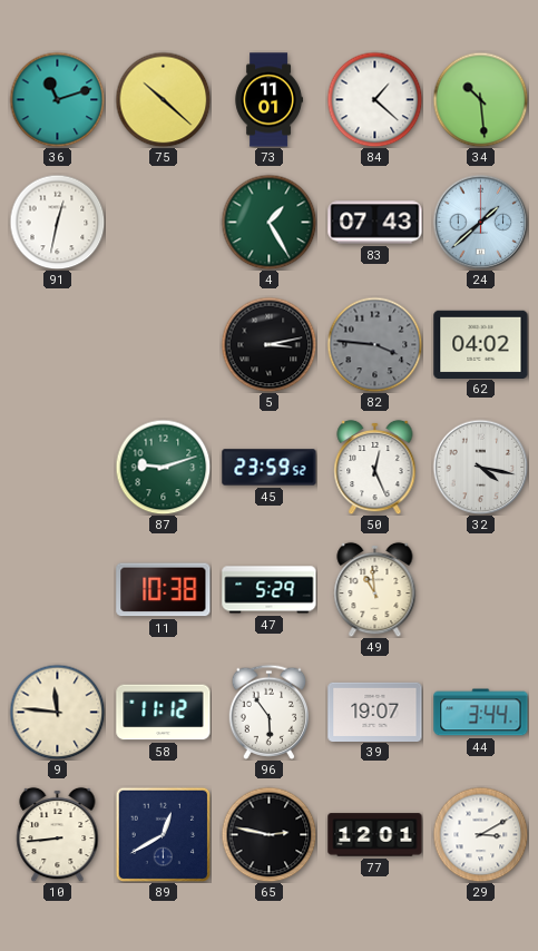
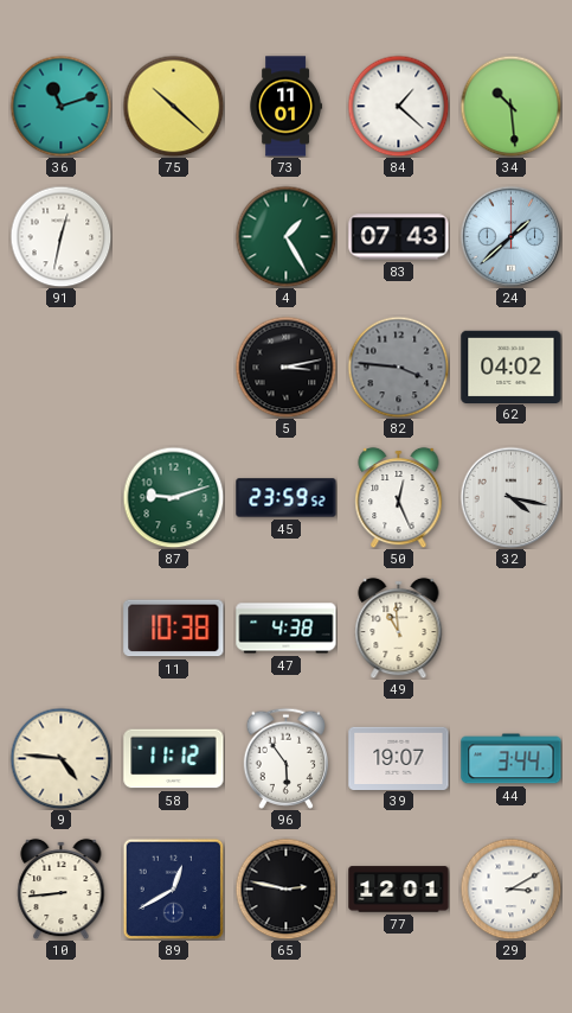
47: 5:29 -> 4:38 (287, 629)
9: 11:46 -> 4:46 (60, 758)
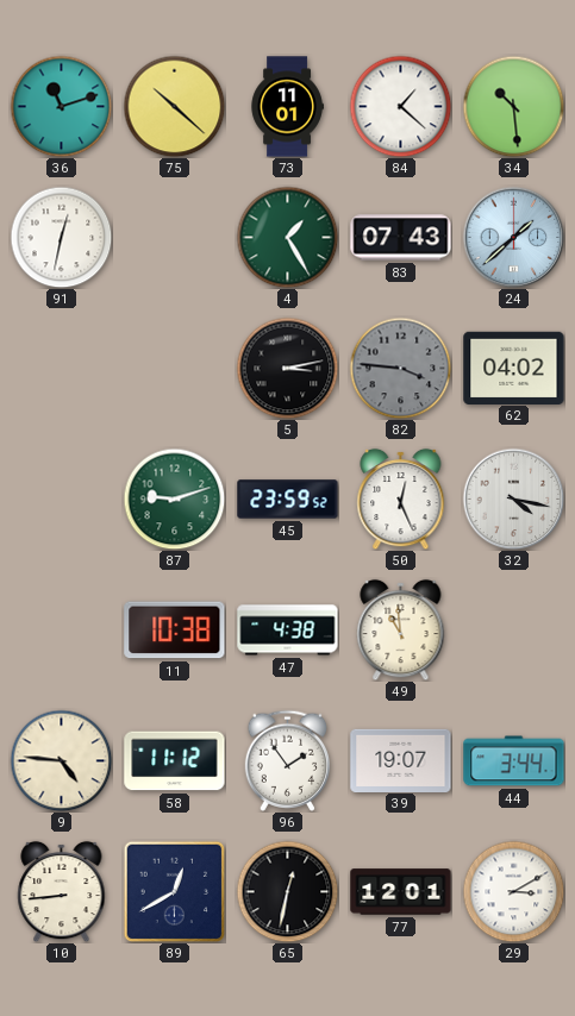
96: 5:54 -> 1:54 (288, 760)
65: 2:47 -> 12:32 (287, 891)
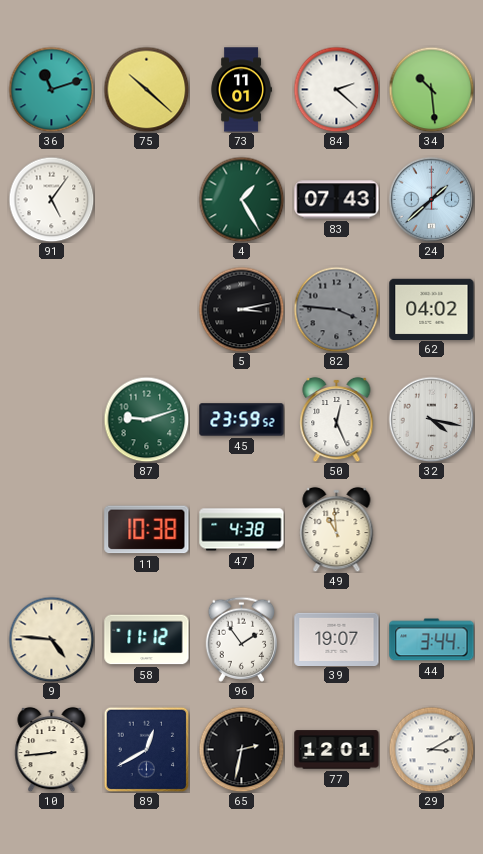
84: 1:22 -> 2:22 (336, 89)
91: 12:32 -> 5:06 (51, 199)
65: 12:32 -> 2:32 (241, 749)
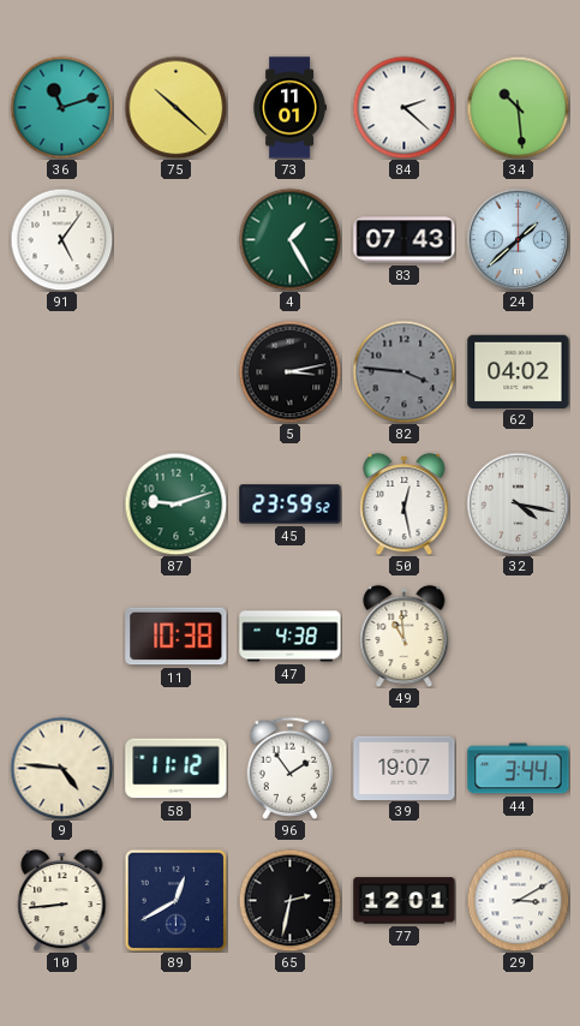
50: 12:26 -> 12:28 (405, 503)
